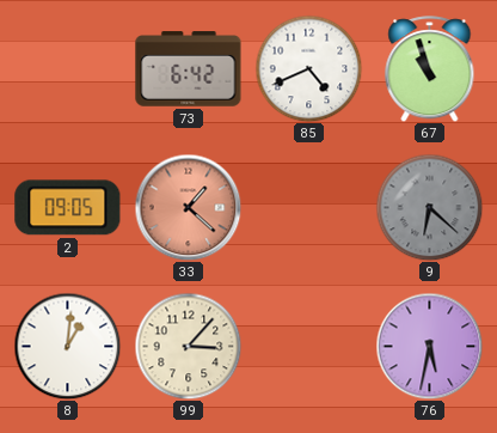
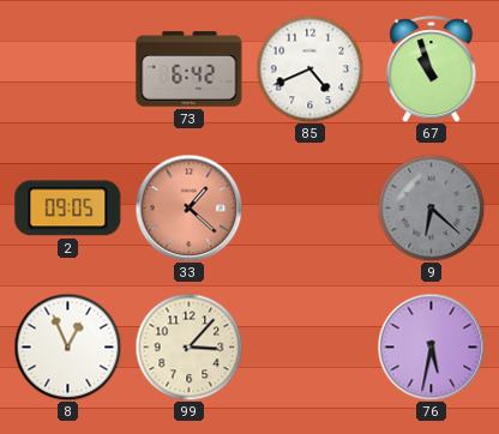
8: 1:01 -> 12:56 (67, 346)
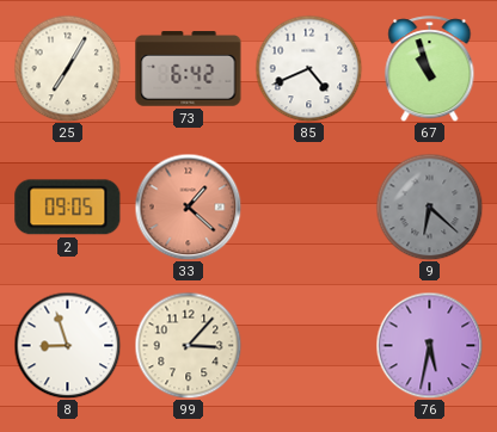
25: none -> 7:05 (67, 68)
8: 12:56 -> 8:57 (67, 345)
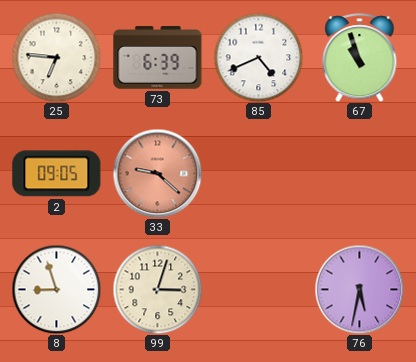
25: 7:05 -> 6:46 (56, 57)
73: 6:42 -> 6:39 (158, 58)
33: 1:22 -> 9:22 (157, 173)
9: 6:22 -> none (429, 206)
99: 3:07 -> 3:03 (157, 289)
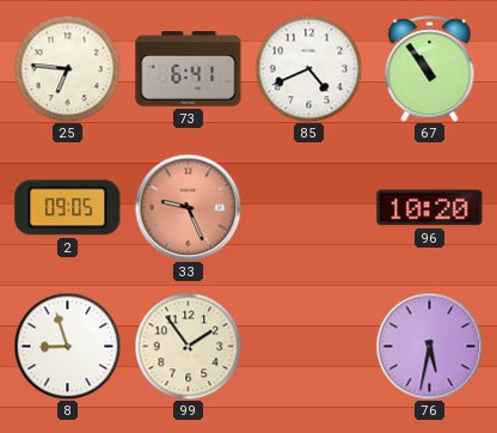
73: 6:39 -> 6:41 (189, 69)
67: 10:57 -> 10:54 (430, 69)
33: 9:22 -> 9:26 (188, 207)
96: none -> 10:20 (430, 208)
99: 3:03 -> 1:54 (188, 346)
